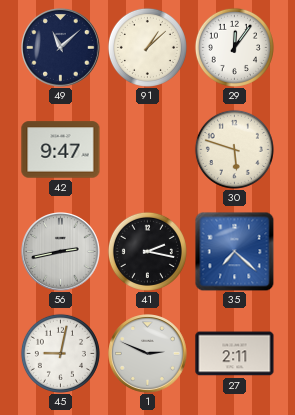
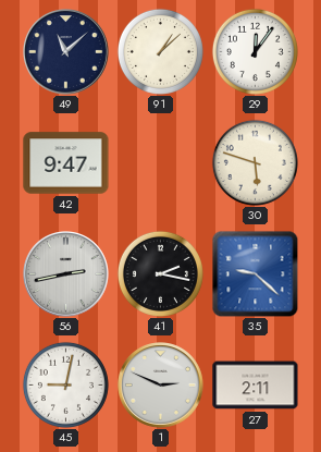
35: 7:22 -> 9:22 (255, 273)
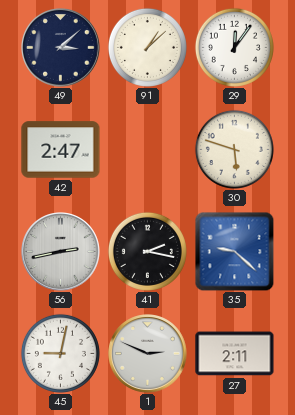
49: 11:08 -> 3:08 (61, 48)
42: 9:47 -> 2:47 (61, 150)
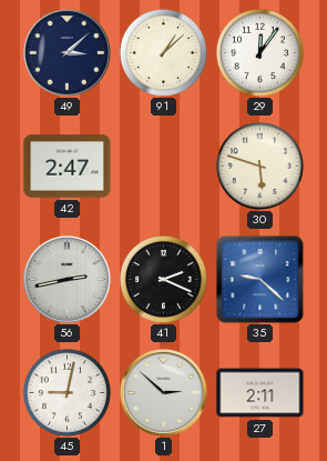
41: 2:17 -> 2:19 (163, 279)
1: 2:49 -> 2:52 (164, 393)
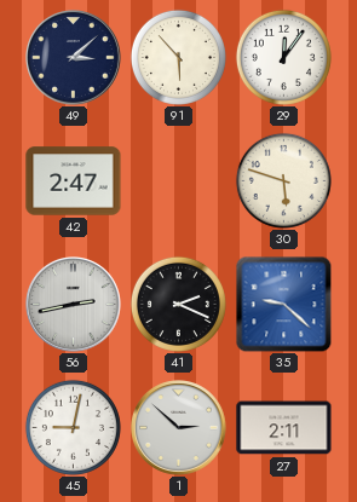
91: 1:08 -> 5:53 (178, 57)
